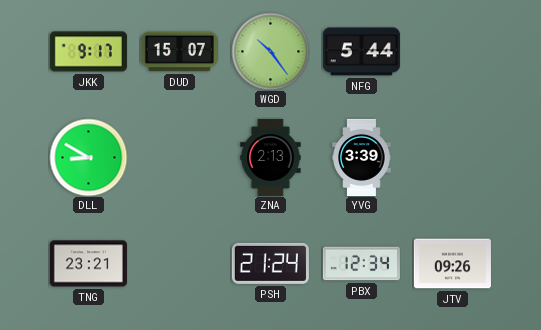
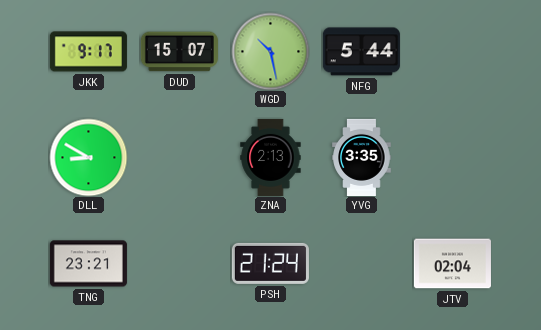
WGD: 10:24 -> 10:28 (270, 51)
YVG: 3:39 -> 3:35 (362, 157)
PBX: 12:34 -> none (361, 264)
JTV: 09:26 -> 02:04 (452, 264)
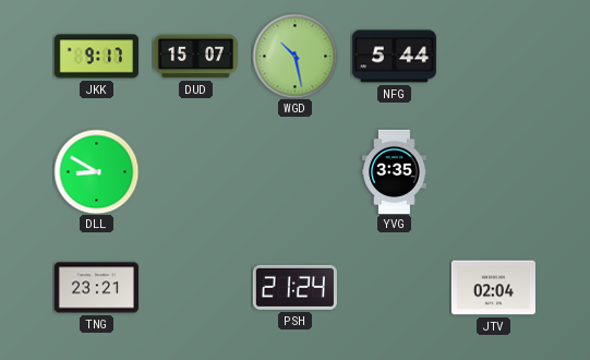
ZNA: 2:13 -> none (271, 157)
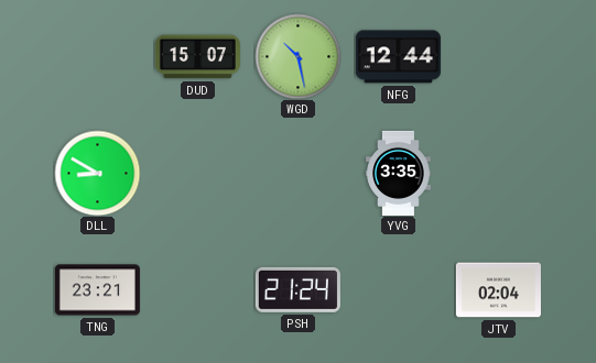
JKK: 9:17 -> none (96, 57)
NFG: 5:44 -> 12:44 (398, 57)
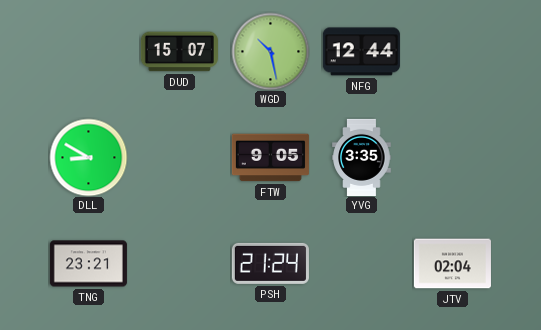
FTW: none -> 9:05 (270, 158)
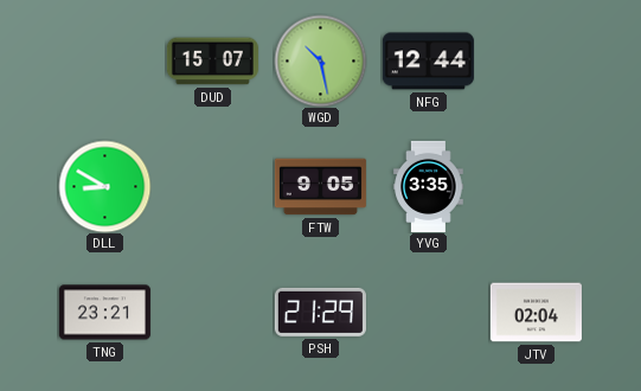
PSH: 21:24 -> 21:29 (320, 312)
